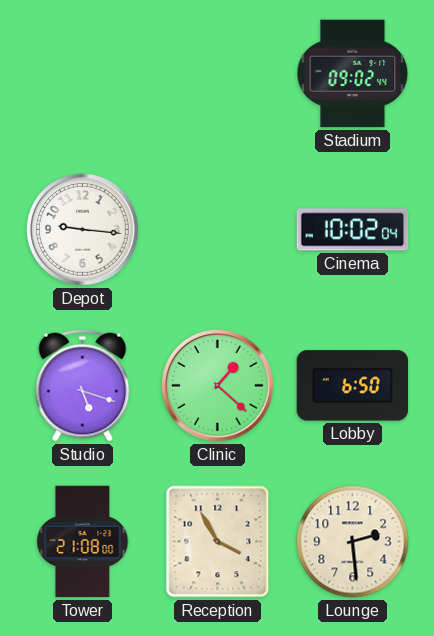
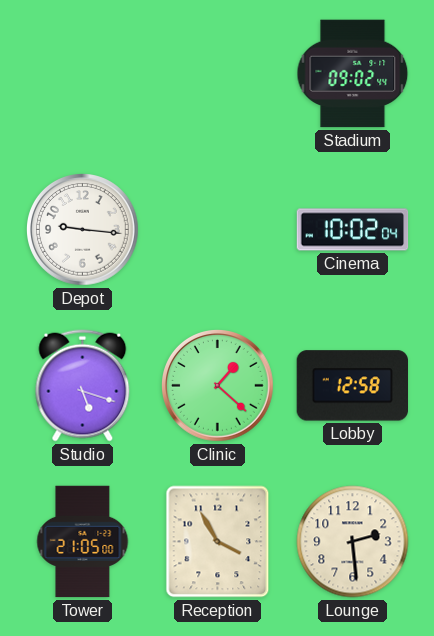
Lobby: 6:50 -> 12:58 (352, 386)
Tower: 21:08 -> 21:05 (83, 542)
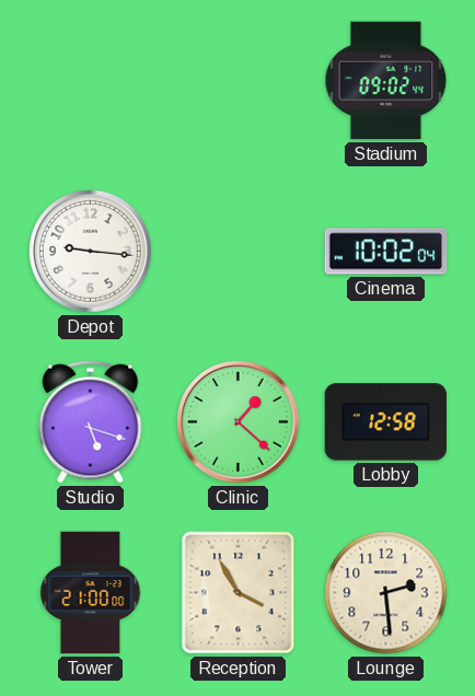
Tower: 21:05 -> 21:00 (91, 593)
